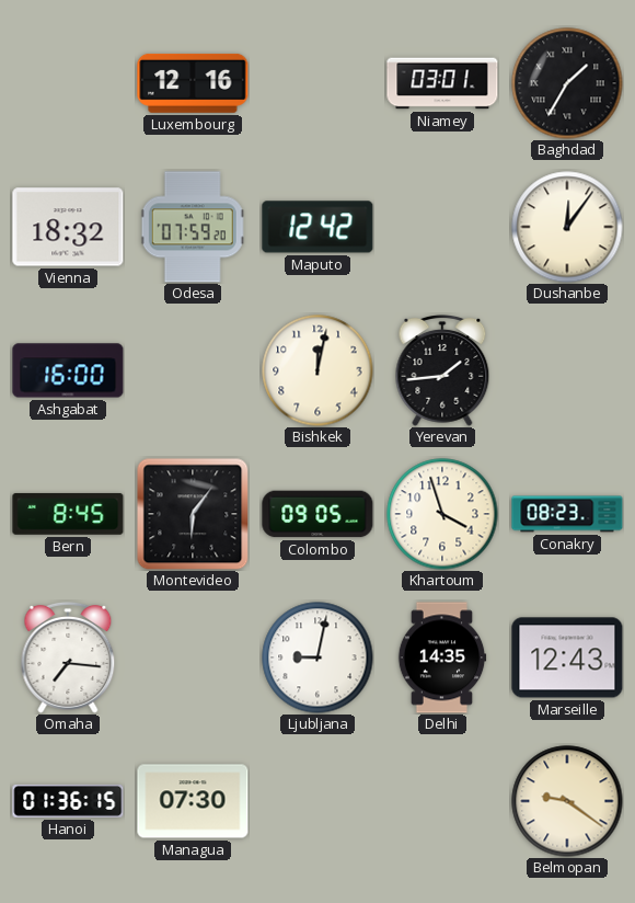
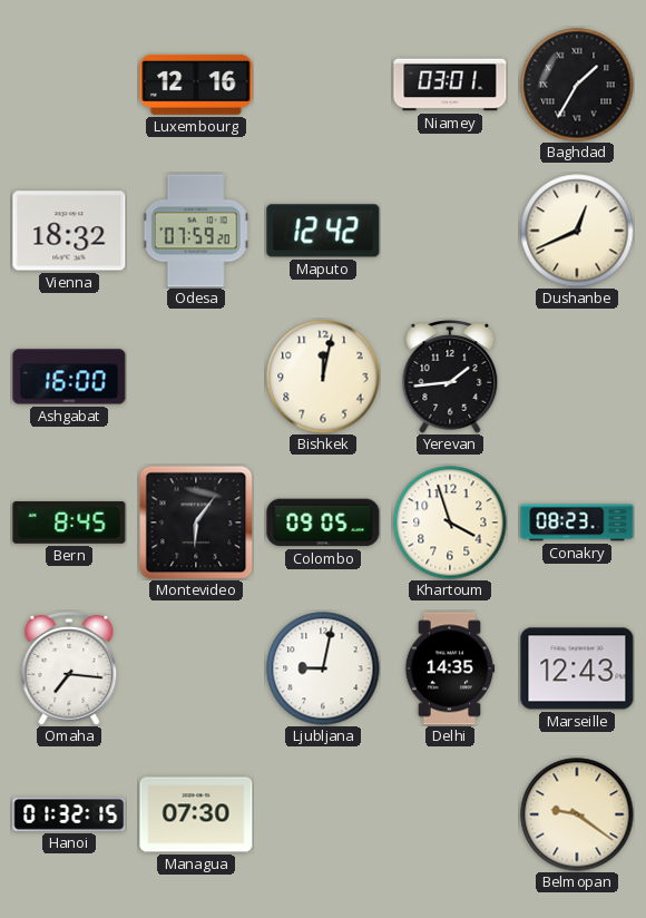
Dushanbe: 12:06 -> 12:41 (577, 231)
Hanoi: 01:36 -> 01:32 (69, 814)
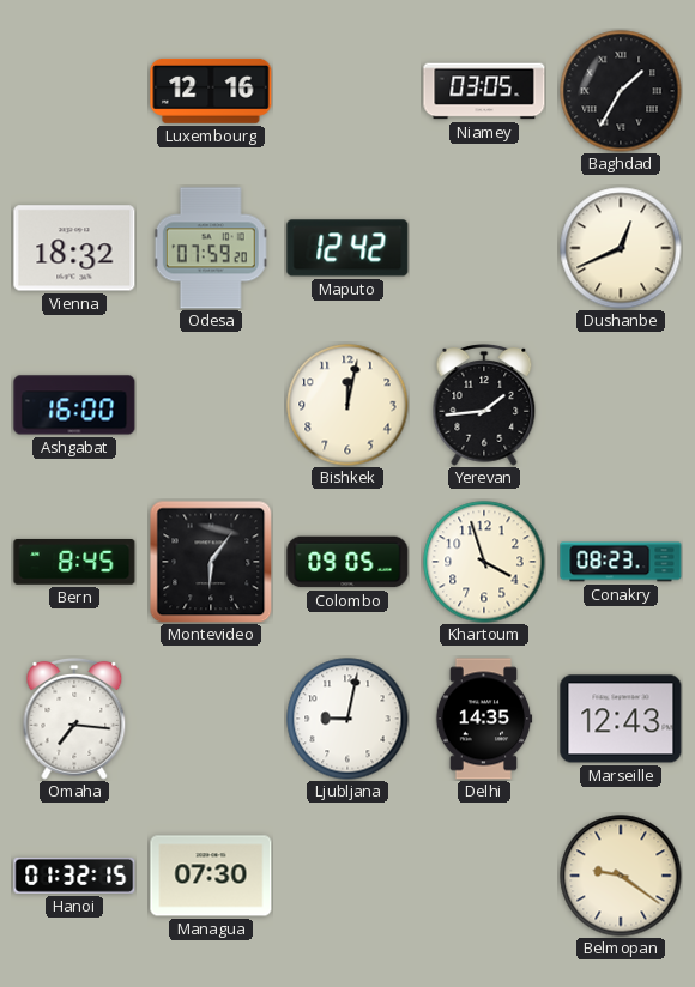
Niamey: 03:01 -> 03:05 (484, 91)
